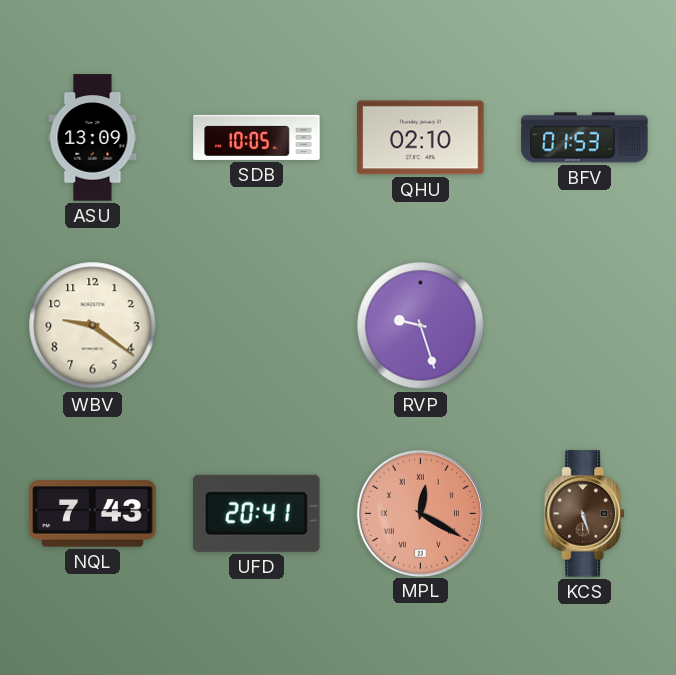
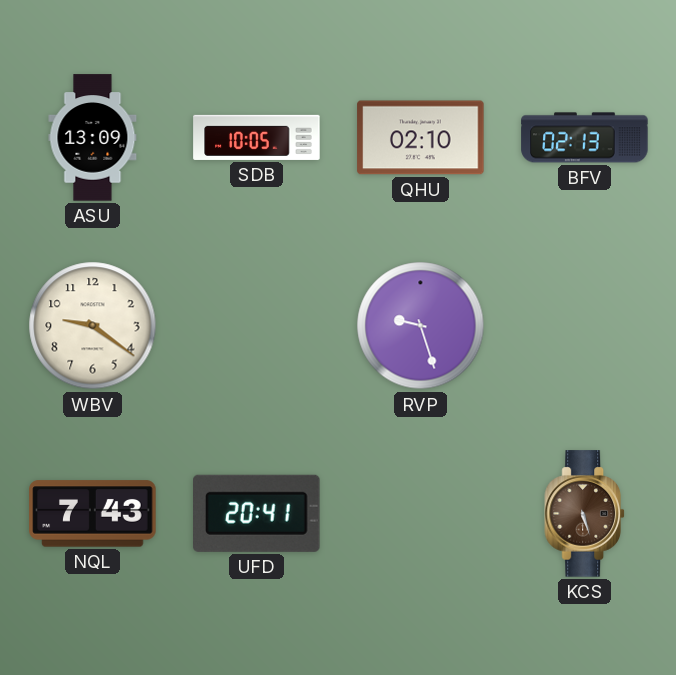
BFV: 01:53 -> 02:13 (585, 138)
MPL: 12:20 -> none (420, 513)
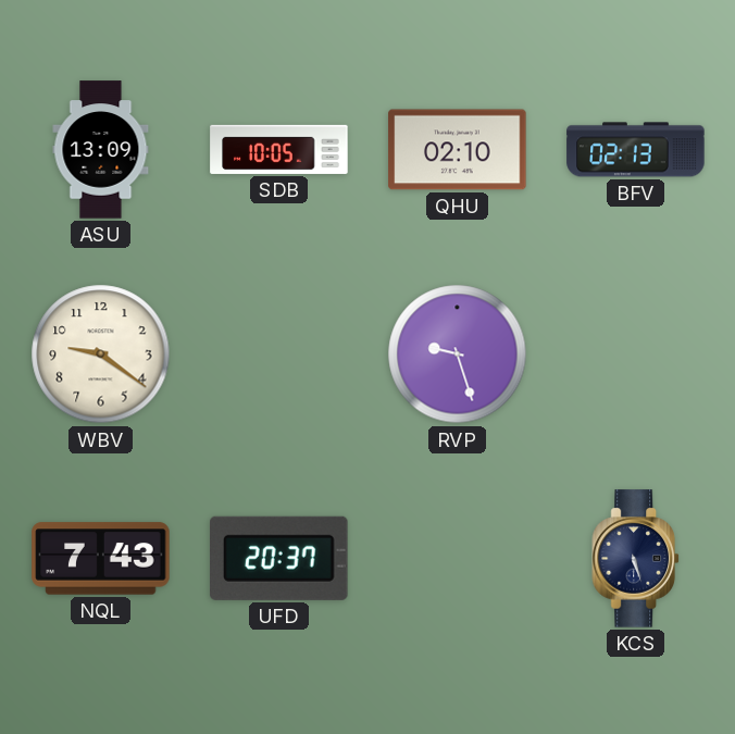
UFD: 20:41 -> 20:37 (279, 558)
KCS dial: brown -> navy (635, 559)
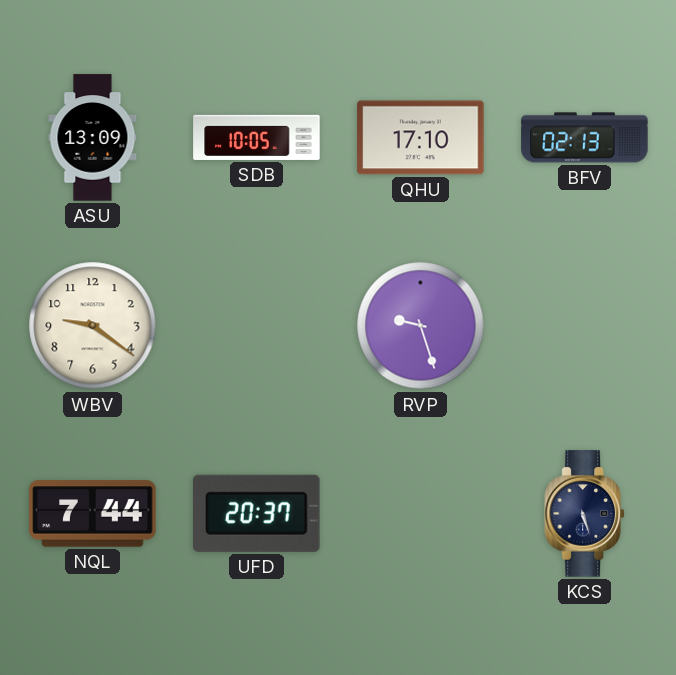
QHU: 02:10 -> 17:10 (421, 138)
NQL: 7:43 -> 7:44 (93, 514)
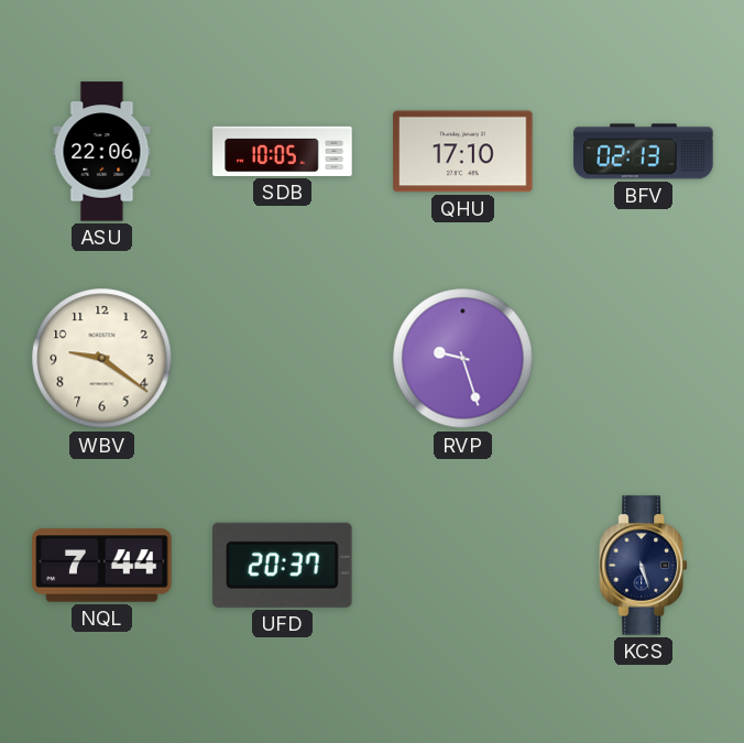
ASU: 13:09 -> 22:06 (102, 152)
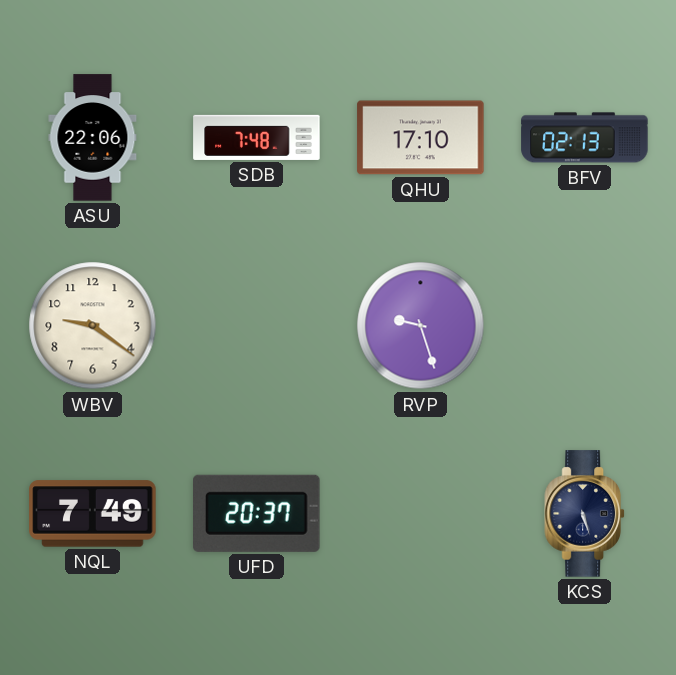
SDB: 10:05 -> 7:48 (257, 137)
NQL: 7:44 -> 7:49 (93, 514)
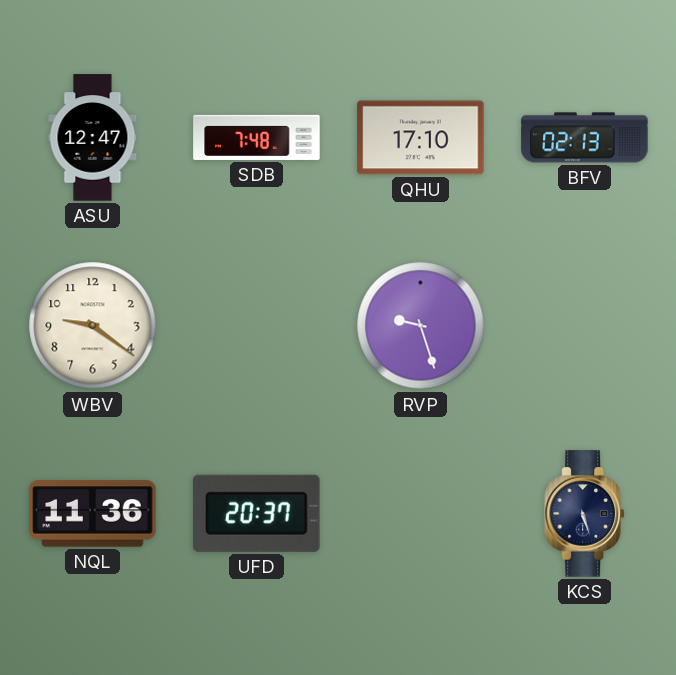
ASU: 22:06 -> 12:47 (93, 138)
NQL: 7:49 -> 11:36 (93, 514)
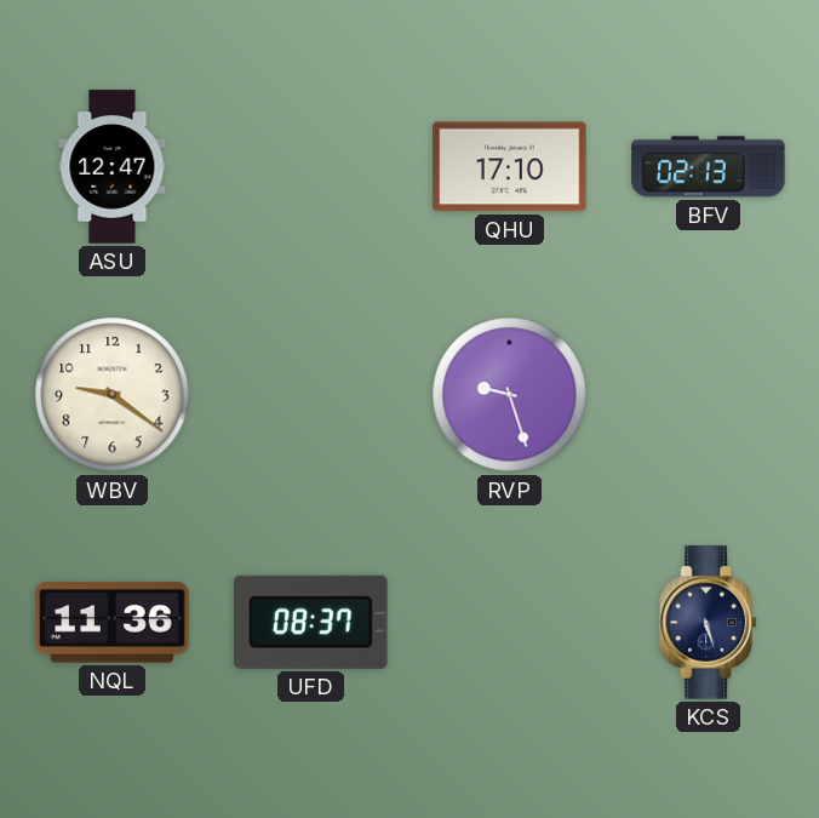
SDB: 7:48 -> none (257, 137)
UFD: 20:37 -> 08:37 (311, 622)
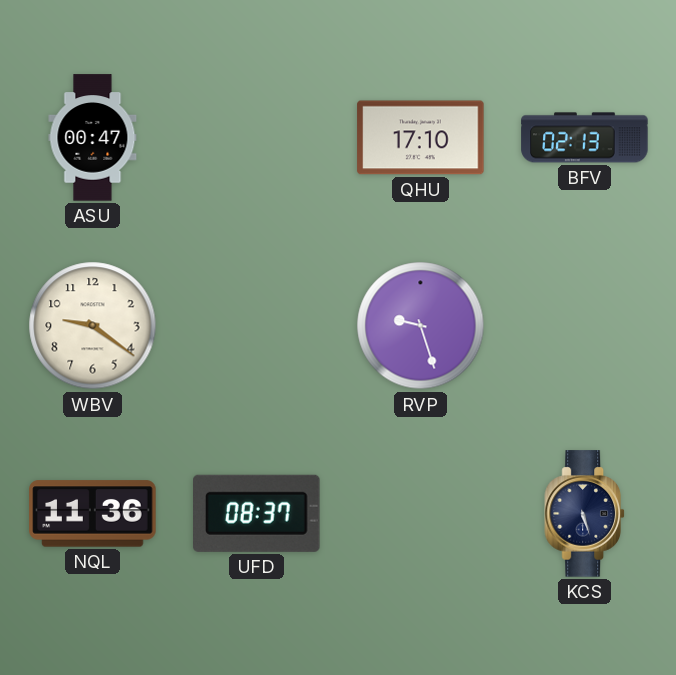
ASU: 12:47 -> 00:47 (93, 138)
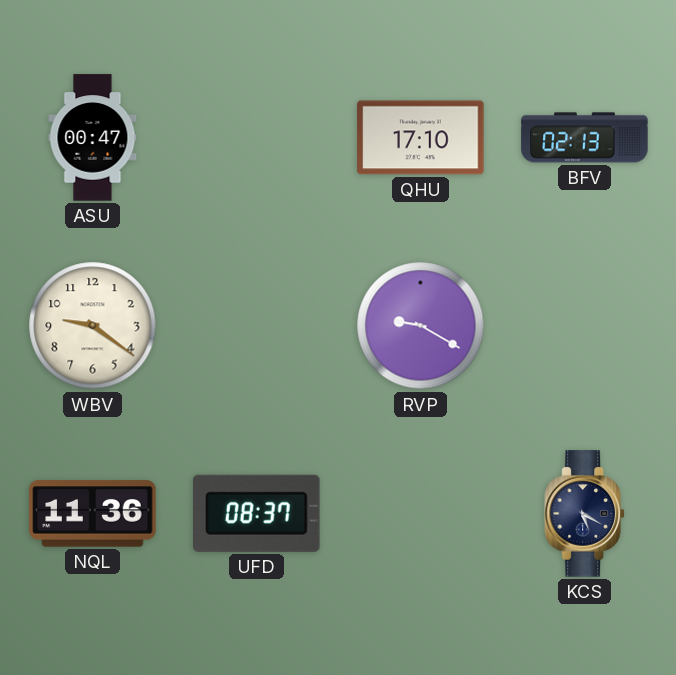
RVP: 9:27 -> 9:20 (421, 326)
KCS: 5:27 -> 5:20 (584, 514)
